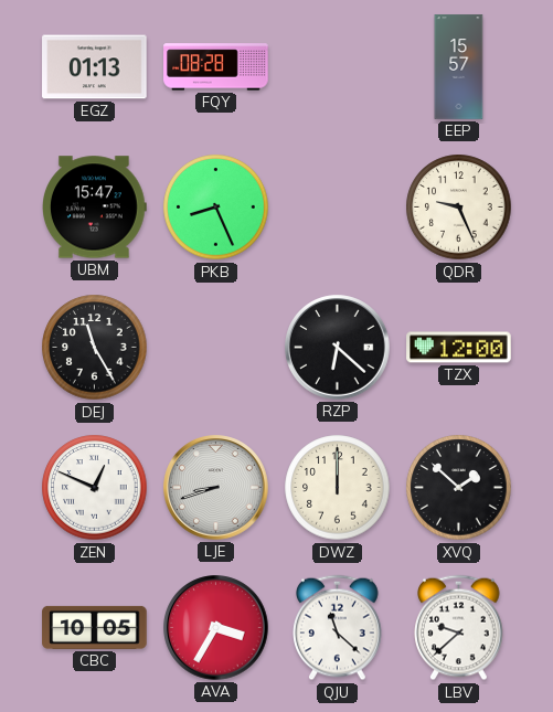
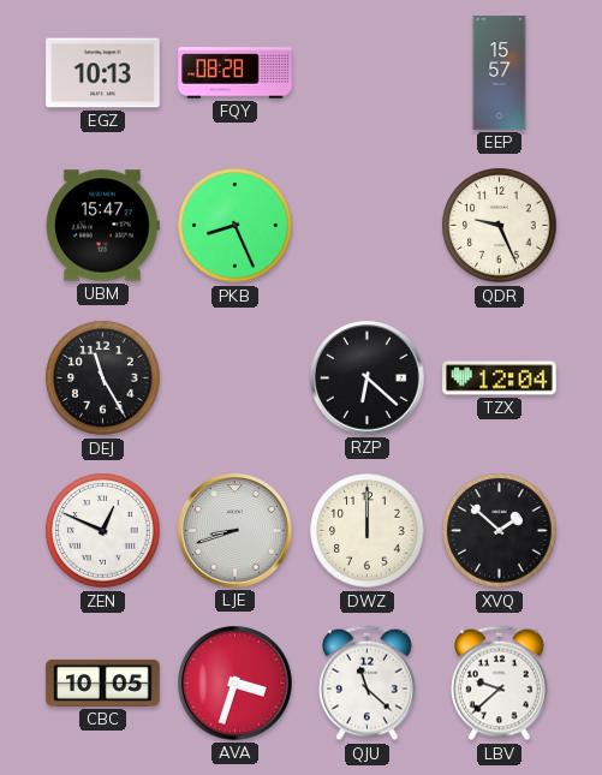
EGZ: 01:13 -> 10:13 (103, 73)
TZX: 12:00 -> 12:04 (500, 378)
AVA: 3:35 -> 3:33 (236, 684)
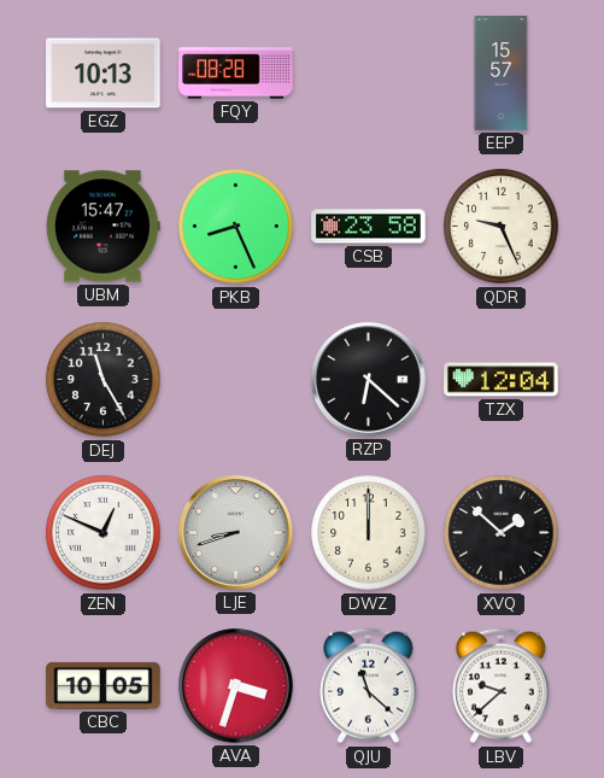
CSB: none -> 23:58 (369, 227)
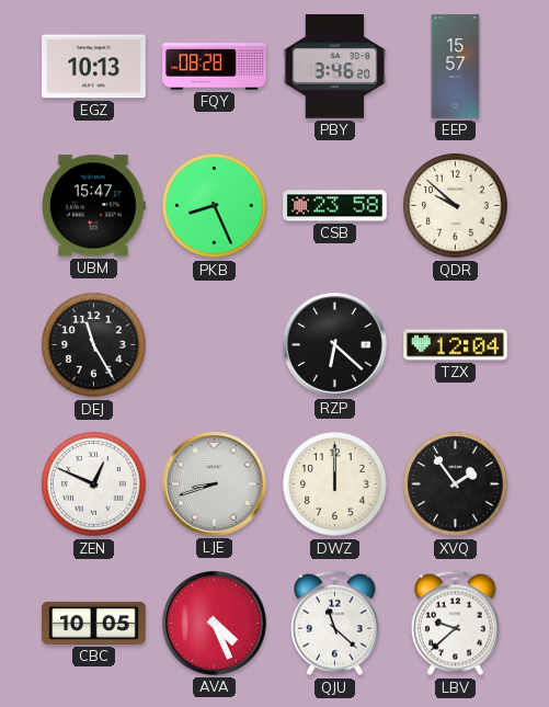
PBY: none -> 3:46 (335, 67)
QDR: 9:26 -> 9:52 (456, 206)
XVQ: 1:52 -> 1:54 (456, 484)
AVA: 3:33 -> 4:26 (215, 624)
